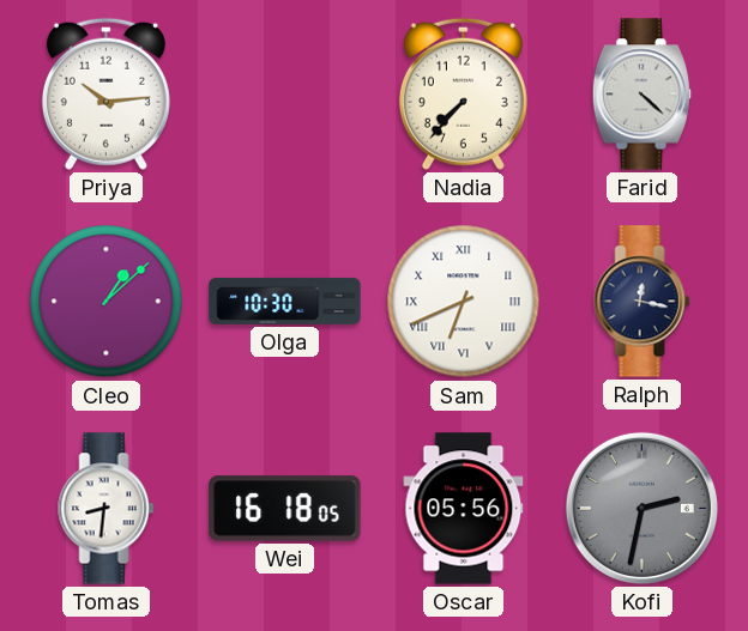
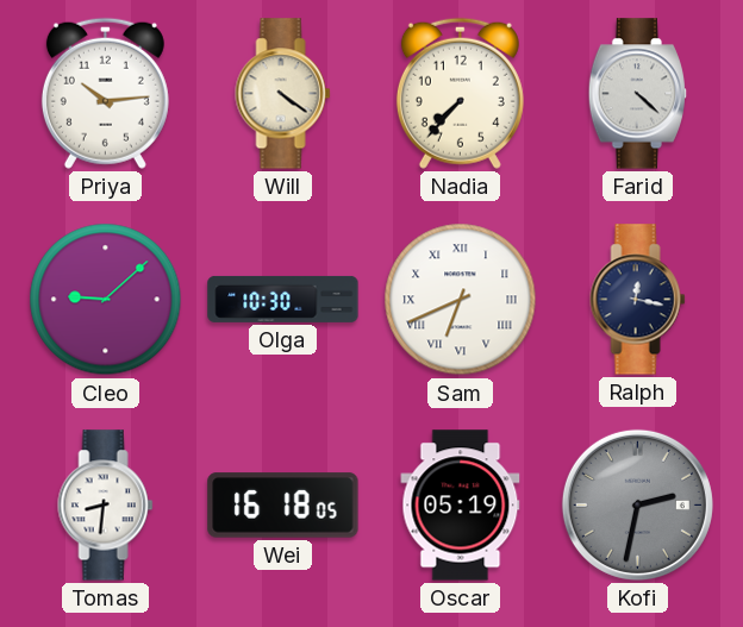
Will: none -> 4:21 (283, 94)
Cleo: 1:08 -> 9:08 (106, 300)
Oscar: 05:56 -> 05:19 (461, 506)
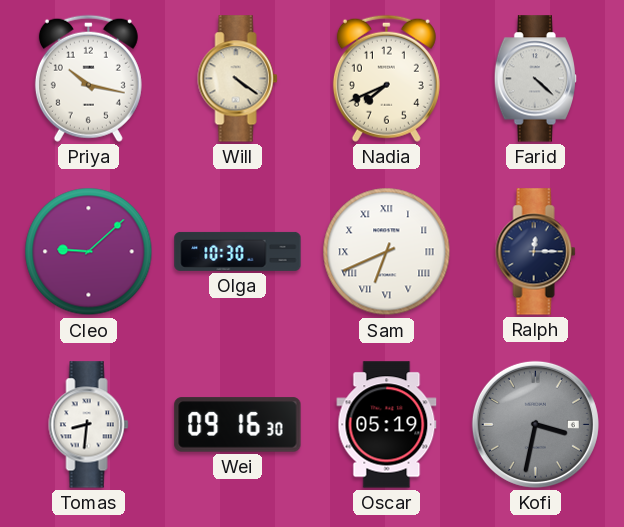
Priya: 10:14 -> 10:17 (88, 78)
Nadia: 7:37 -> 7:41 (386, 78)
Ralph: 12:17 -> 12:15 (536, 252)
Wei: 16:18 -> 09:16 (238, 425)
Kofi: 2:32 -> 3:32 (535, 424)
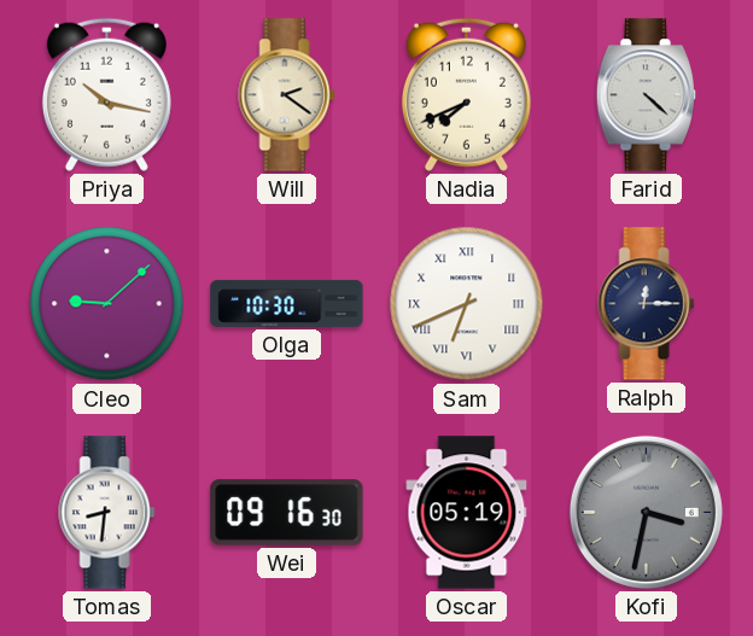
Will: 4:21 -> 2:21 (287, 95)
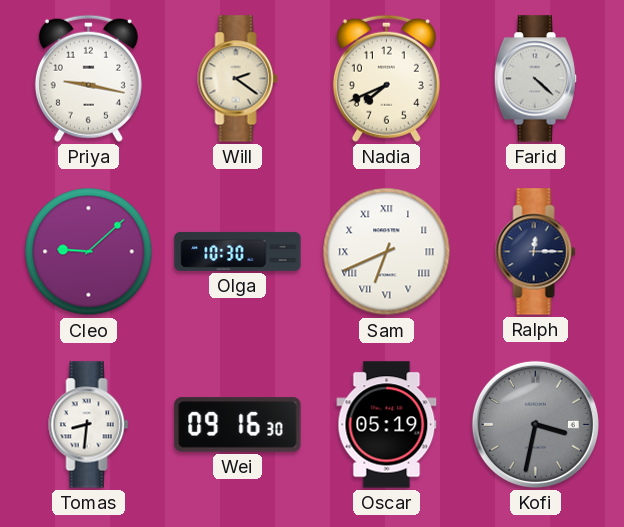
Priya: 10:17 -> 9:17 (88, 78)
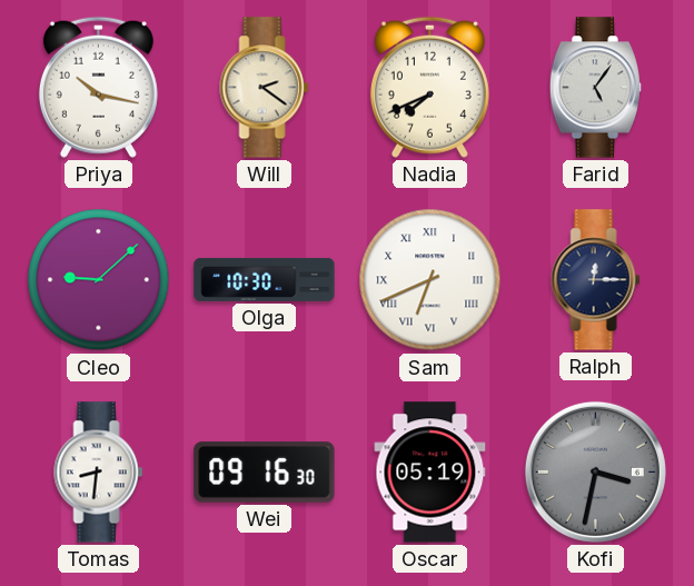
Priya: 9:17 -> 10:17 (98, 87)
Farid: 4:22 -> 5:06 (595, 88)
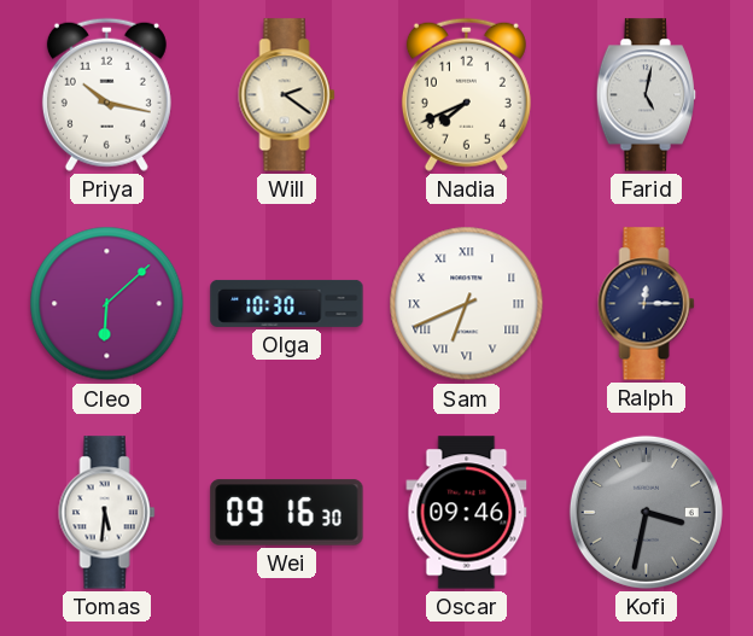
Farid: 5:06 -> 5:02 (646, 95)
Cleo: 9:08 -> 6:08 (107, 304)
Tomas: 8:31 -> 5:31 (107, 513)
Oscar: 05:19 -> 09:46 (467, 513)
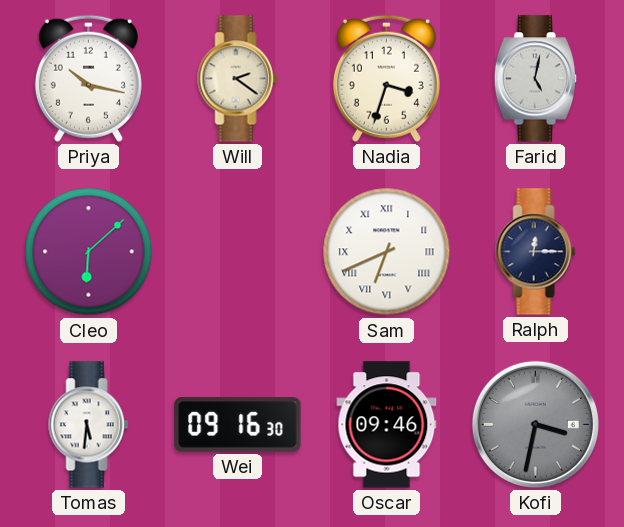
Nadia: 7:41 -> 3:33 (386, 78)
Olga: 10:30 -> none (287, 303)
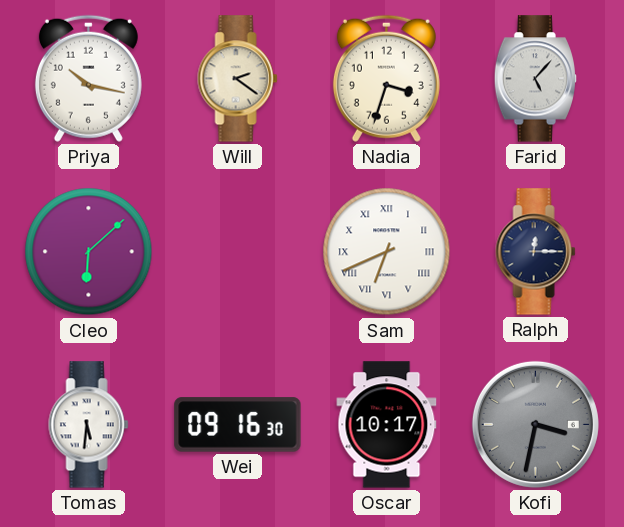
Farid: 5:02 -> 5:07 (535, 79)
Oscar: 09:46 -> 10:17 (387, 425)
